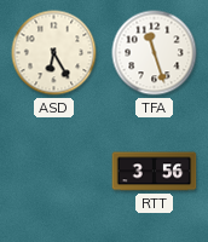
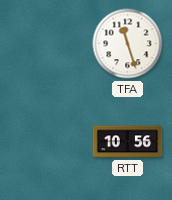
ASD: 6:25 -> none (54, 53)
RTT: 3:56 -> 10:56 (128, 142)
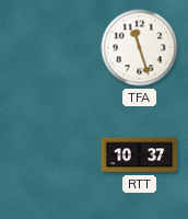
RTT: 10:56 -> 10:37 (140, 155)
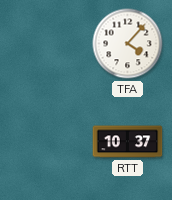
TFA: 11:27 -> 4:07 (128, 44)
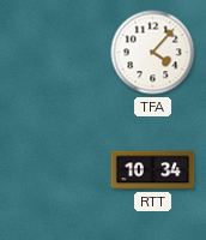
RTT: 10:37 -> 10:34 (153, 170)
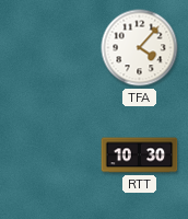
RTT: 10:34 -> 10:30 (140, 155)
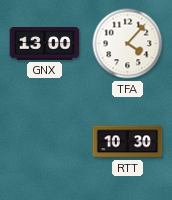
GNX: none -> 13:00 (45, 44)
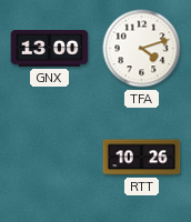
TFA: 4:07 -> 4:12 (142, 49)
RTT: 10:30 -> 10:26 (142, 158)
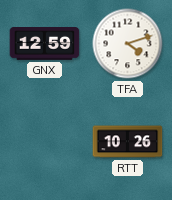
GNX: 13:00 -> 12:59 (45, 44)
